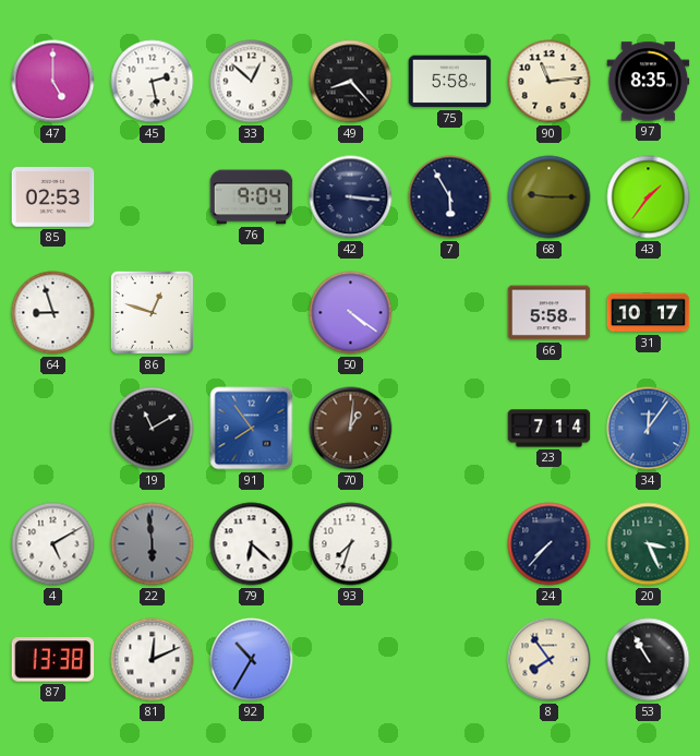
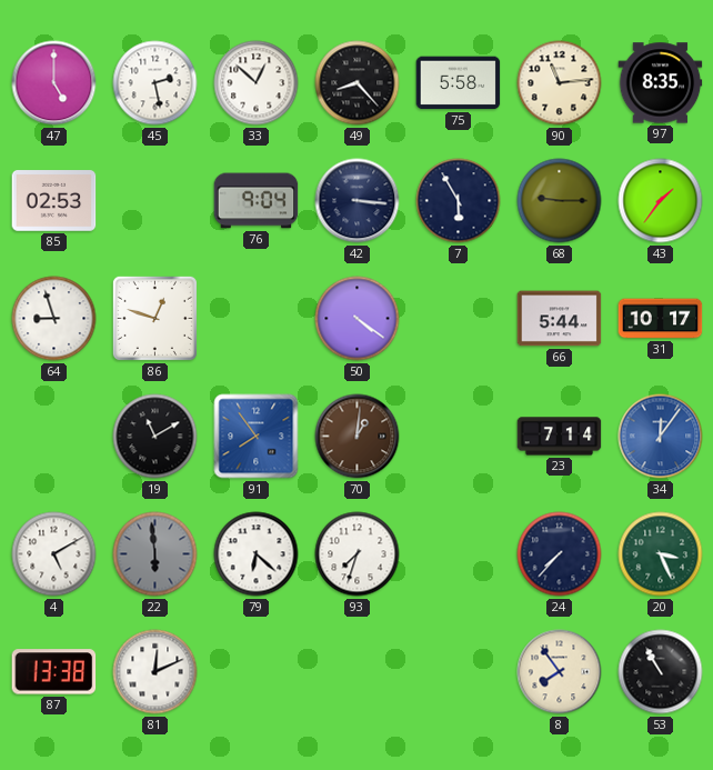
66: 5:58 -> 5:44 (560, 319)
92: 10:35 -> none (252, 660)
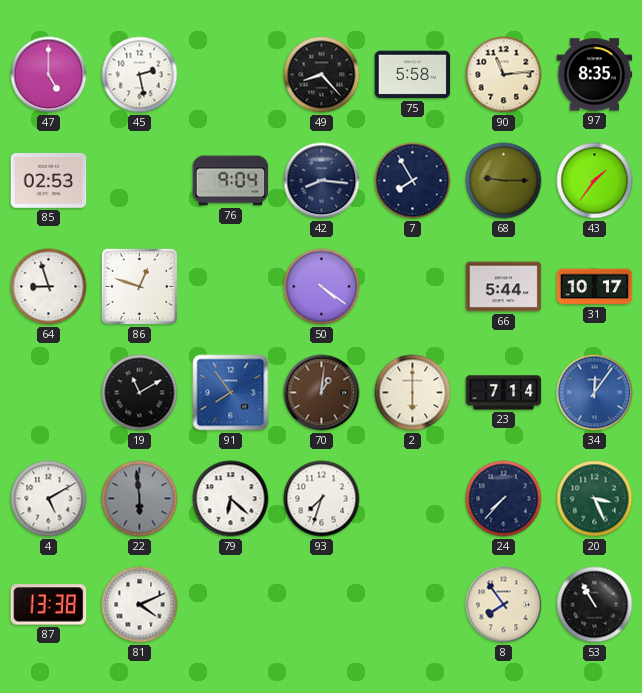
33: 12:52 -> none (257, 83)
42: 3:16 -> 8:16 (322, 181)
7: 5:55 -> 7:55 (413, 181)
2: none -> 6:00 (413, 393)
81: 12:11 -> 4:11 (140, 605)
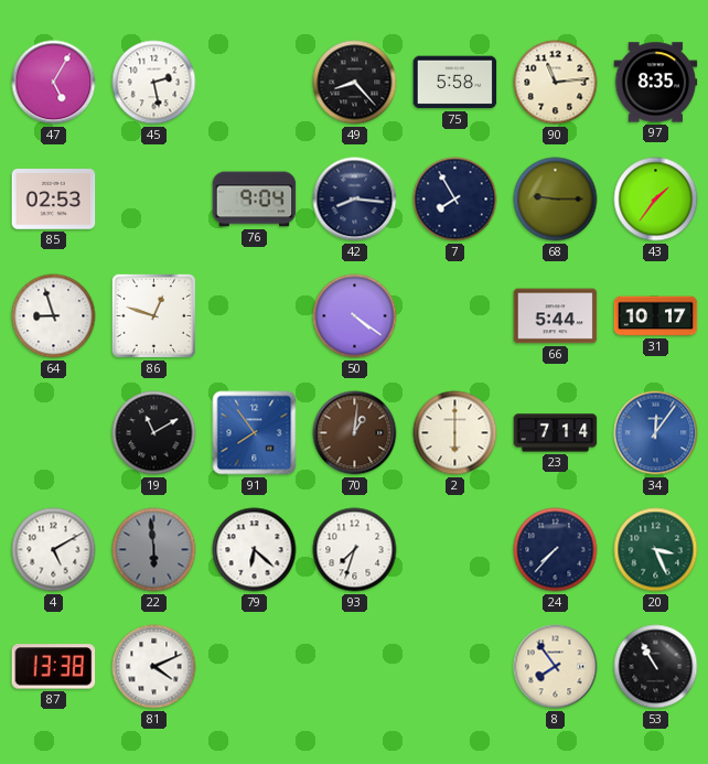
47: 5:00 -> 5:05 (54, 83)
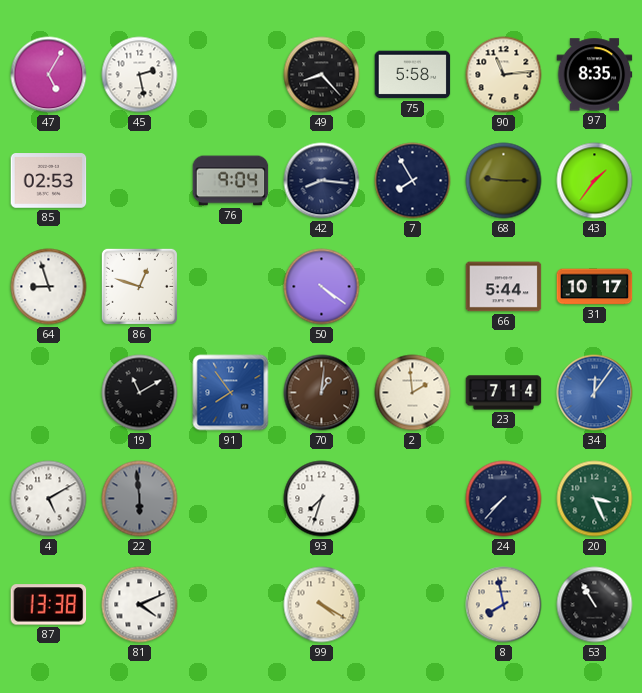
2: 6:00 -> 1:59 (413, 393)
79: 6:22 -> none (255, 550)
99: none -> 4:20 (322, 605)
8: 7:54 -> 7:58 (504, 605)
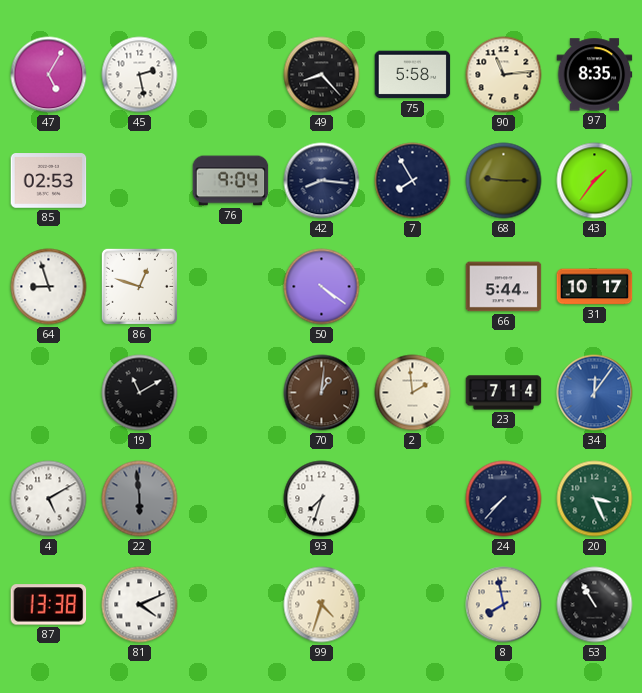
91: 7:54 -> none (231, 393)
99: 4:20 -> 4:33 (322, 605)
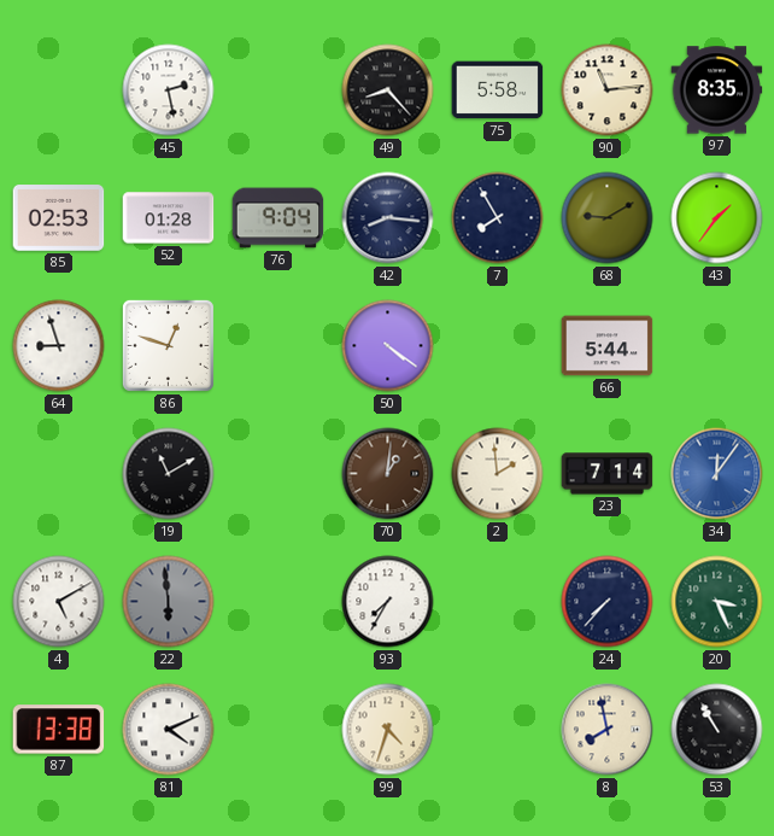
47: 5:05 -> none (49, 75)
52: none -> 01:28 (169, 218)
68: 9:15 -> 9:10 (608, 218)
31: 10:17 -> none (595, 287)
93: 7:33 -> 7:35 (388, 602)
